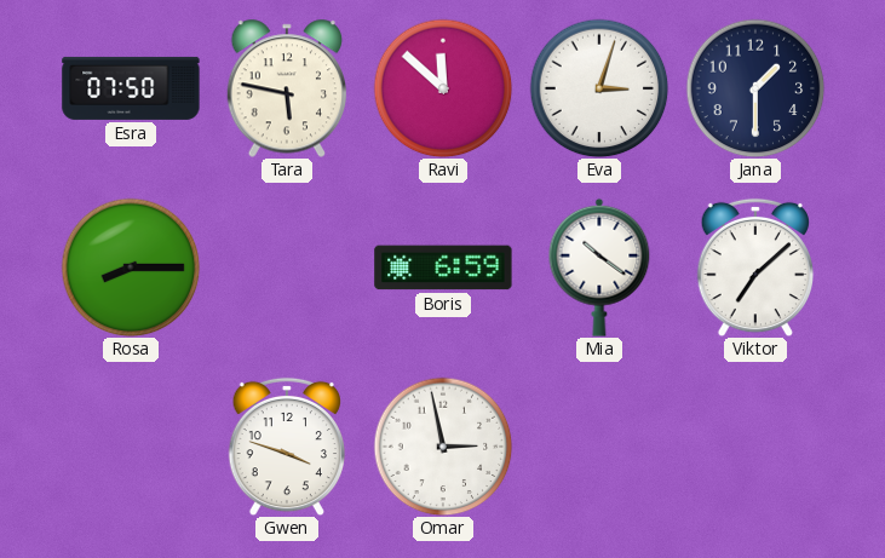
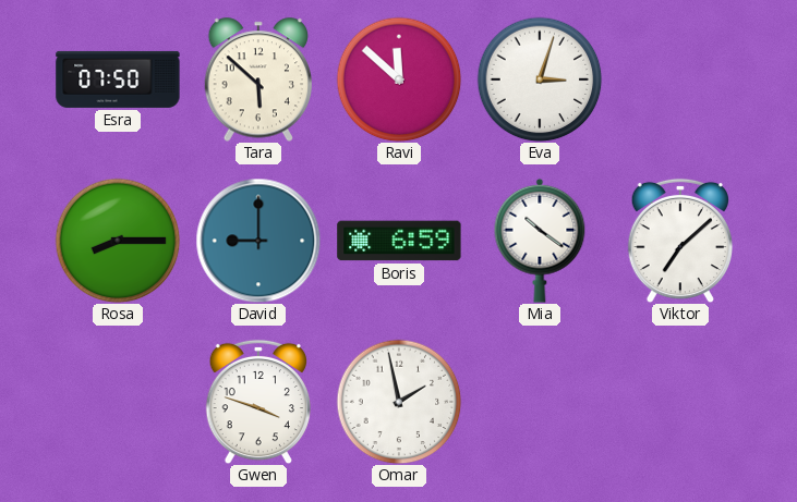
Tara: 5:47 -> 5:52 (258, 79)
Jana: 1:30 -> none (755, 88)
David: none -> 9:00 (258, 241)
Omar: 2:58 -> 1:58 (399, 402)
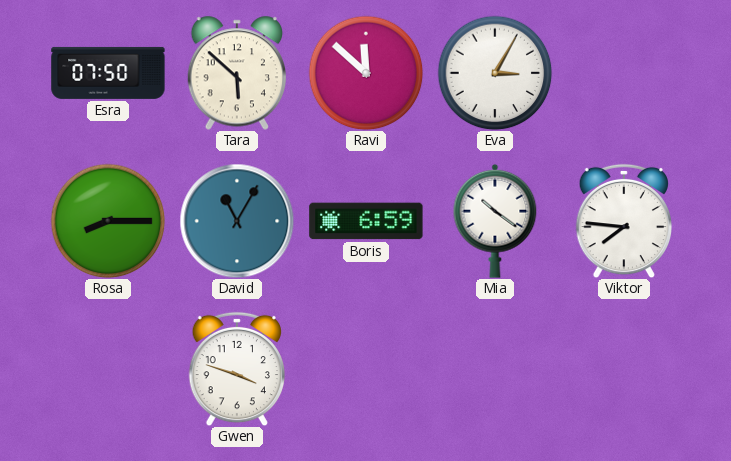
Eva: 3:03 -> 3:05 (495, 73)
David: 9:00 -> 11:05 (237, 221)
Viktor: 7:08 -> 7:46 (623, 221)
Omar: 1:58 -> none (399, 402)
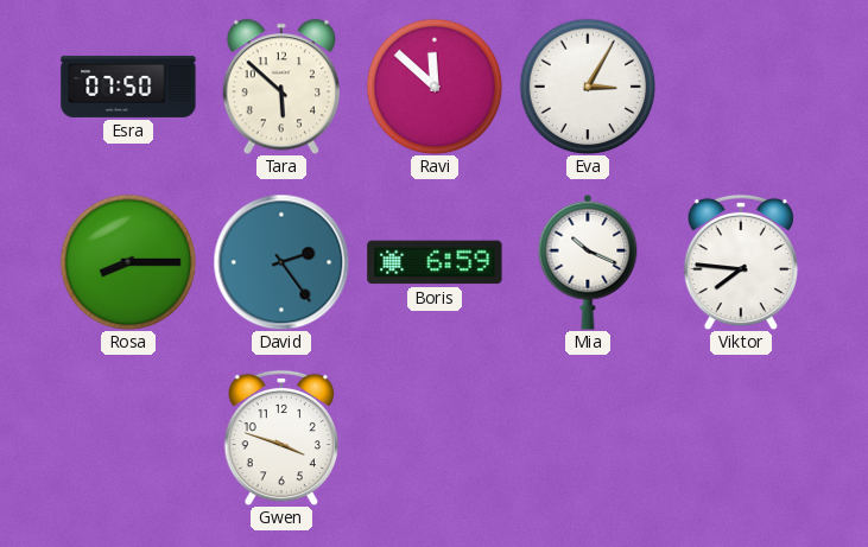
David: 11:05 -> 2:24 (281, 262)
Mia: 10:21 -> 10:19 (588, 262)
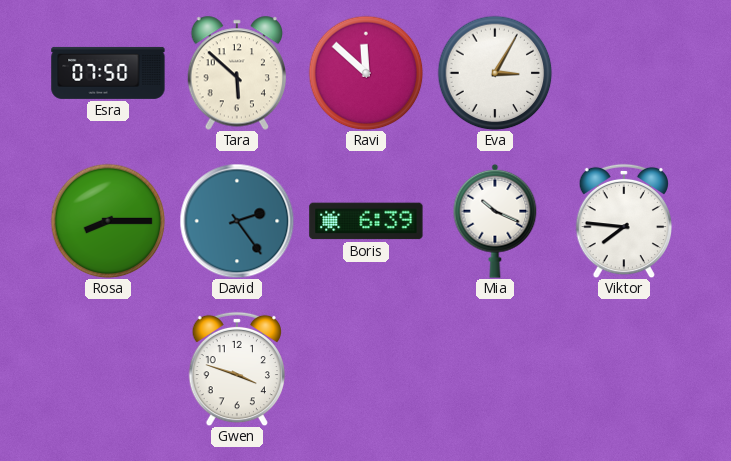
Boris: 6:59 -> 6:39 (366, 221)
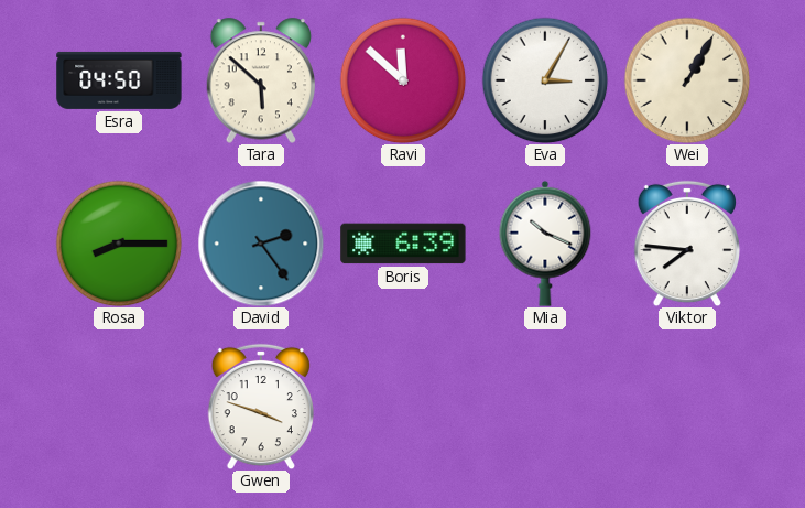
Esra: 07:50 -> 04:50 (119, 80)
Wei: none -> 1:05 (687, 80)
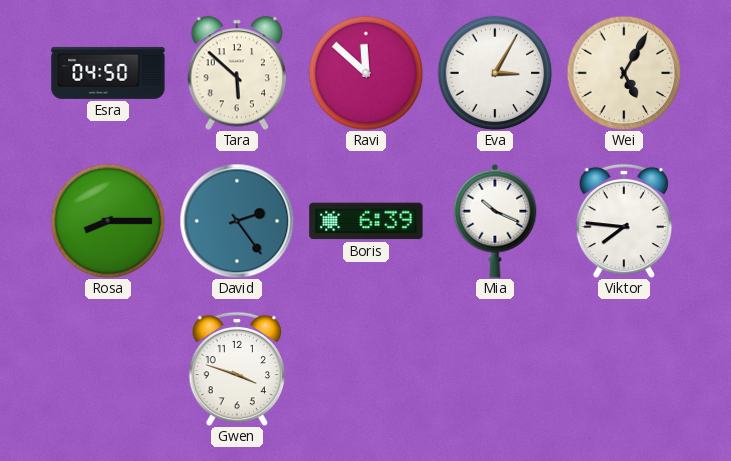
Wei: 1:05 -> 5:05 (624, 73)
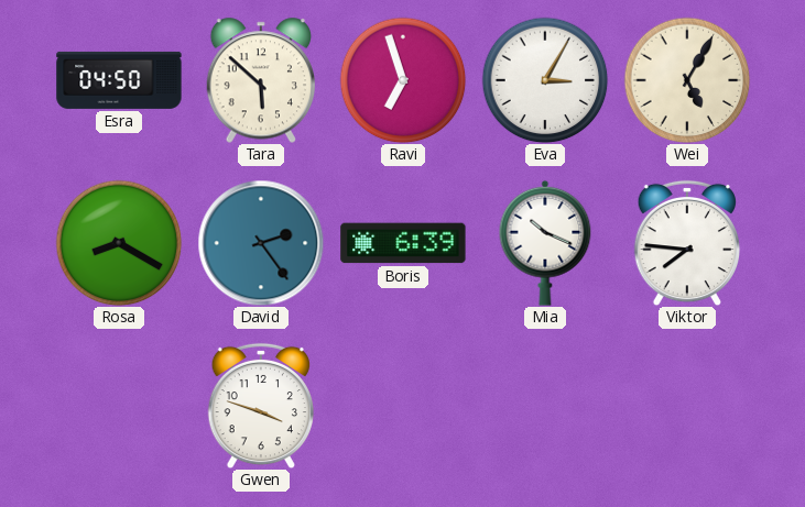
Ravi: 11:52 -> 6:57 (403, 80)
Rosa: 8:15 -> 8:20 (119, 243)
